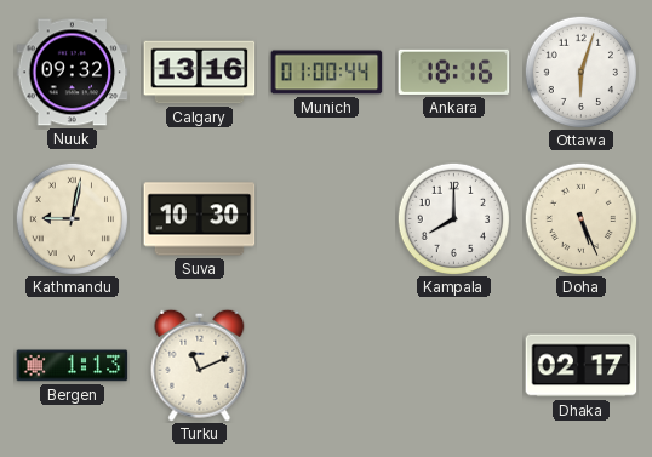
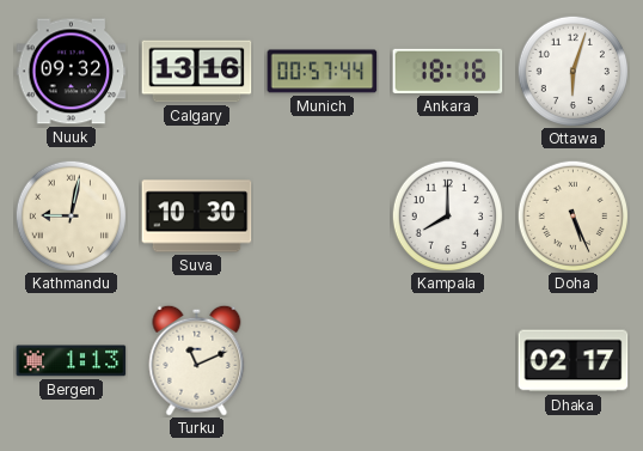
Munich: 01:00 -> 00:57 (323, 72)
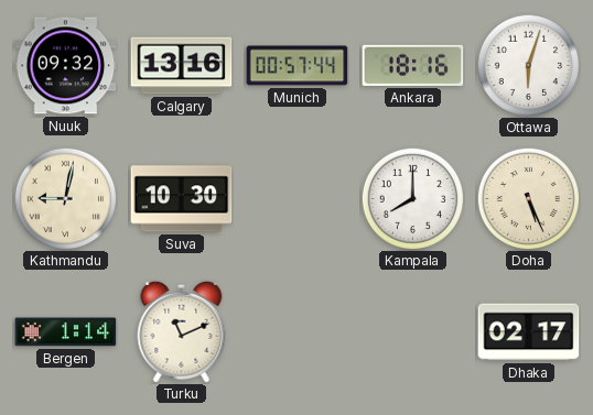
Bergen: 1:13 -> 1:14 (66, 332)
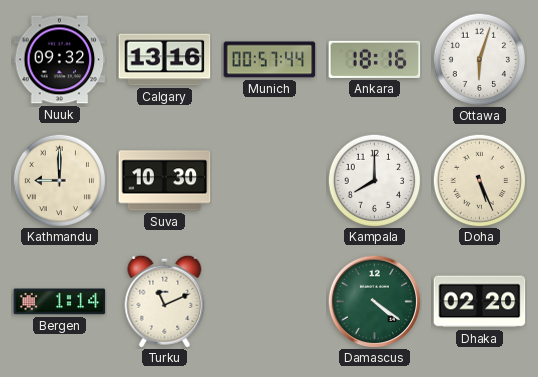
Kathmandu: 9:02 -> 9:00 (59, 180)
Damascus: none -> 4:21 (374, 301)
Dhaka: 02:17 -> 02:20 (480, 302)
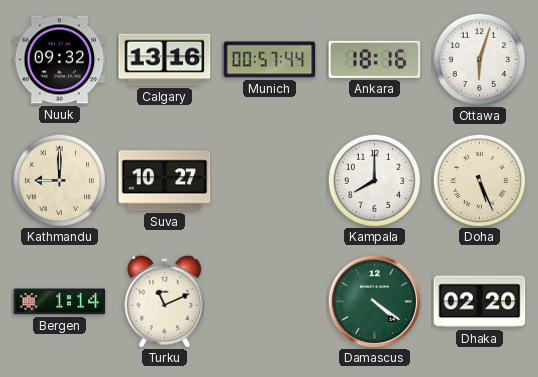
Suva: 10:30 -> 10:27 (165, 181)
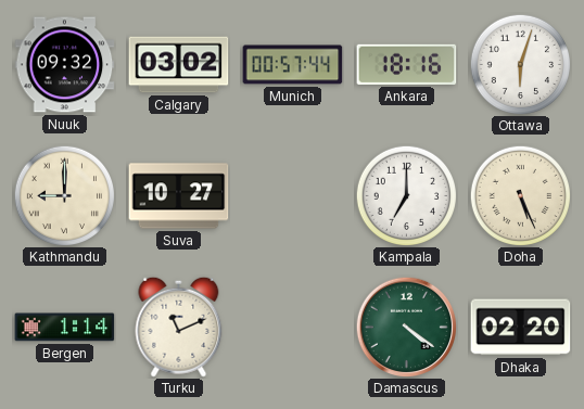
Calgary: 13:16 -> 03:02 (179, 65)
Kampala: 8:00 -> 7:00 (406, 195)
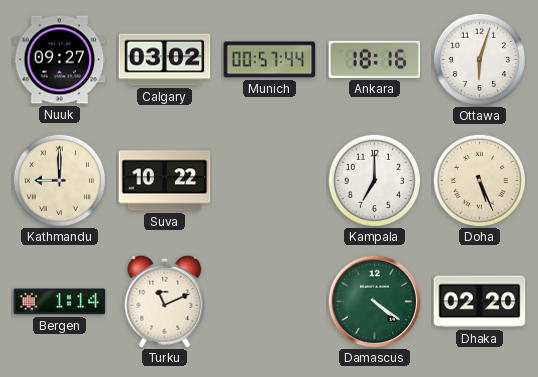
Nuuk: 09:32 -> 09:27 (60, 60)
Suva: 10:27 -> 10:22 (165, 181)
